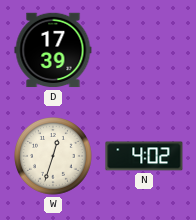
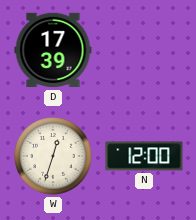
N: 4:02 -> 12:00 (144, 156)
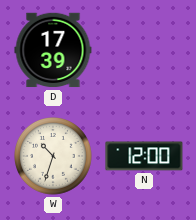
W: 12:33 -> 10:33 (54, 157)
